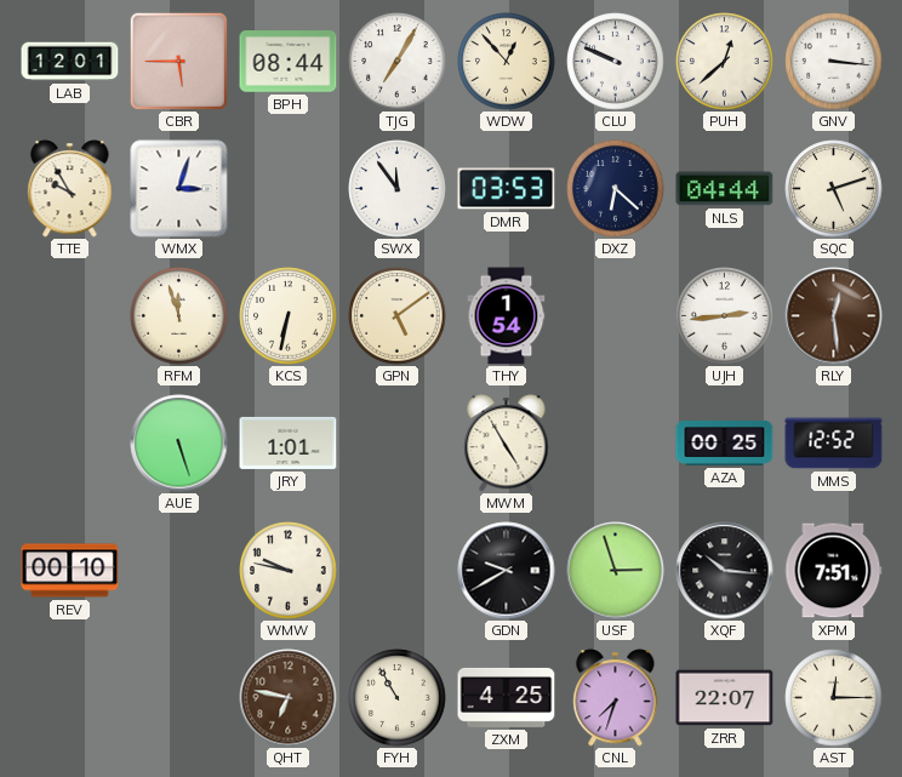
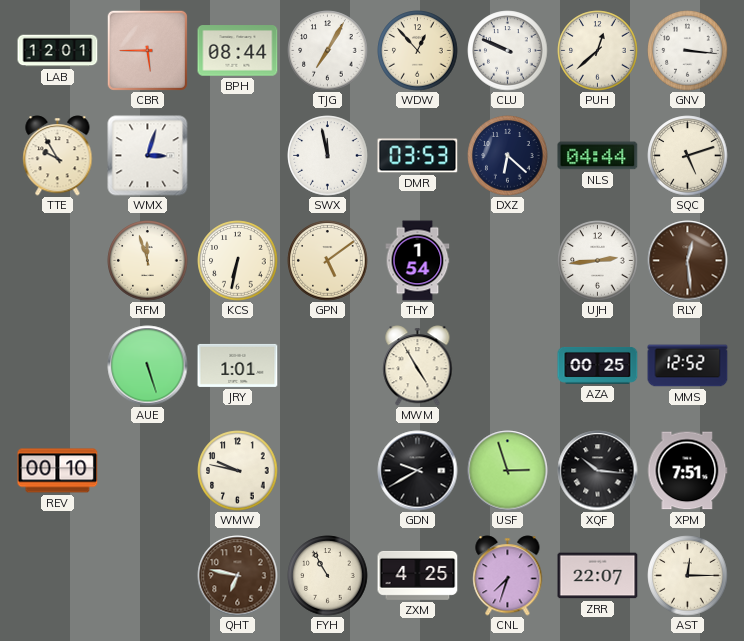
SWX: 11:54 -> 11:58 (328, 156)
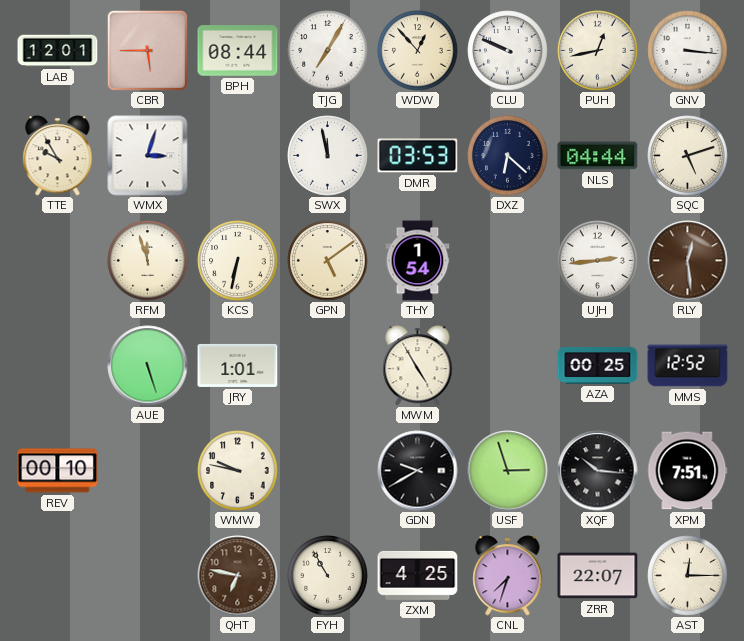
PUH: 12:38 -> 12:43 (598, 51)
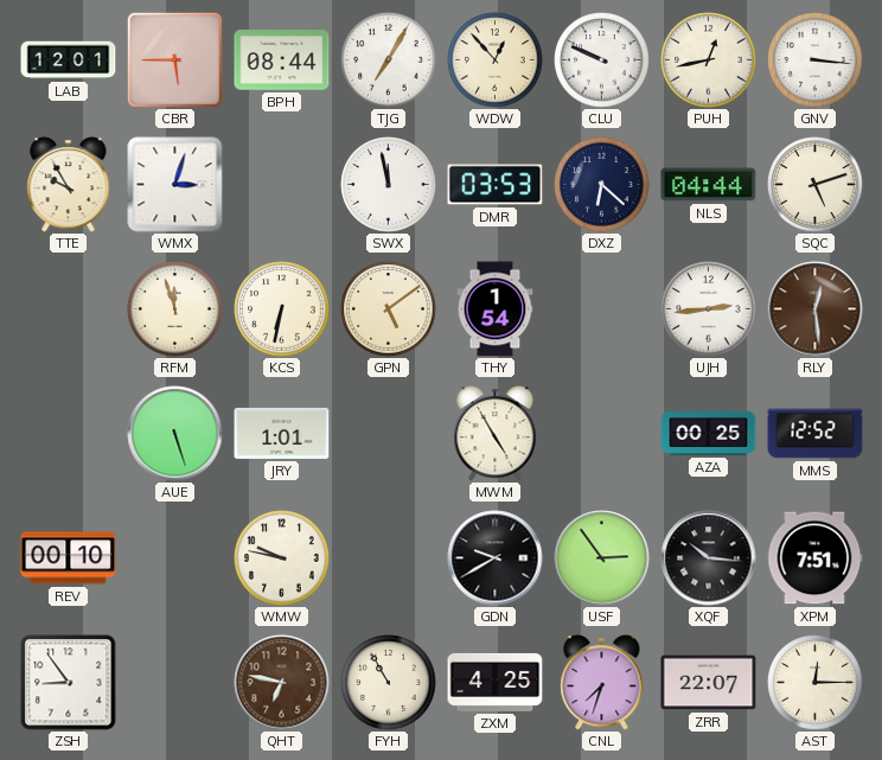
USF: 2:57 -> 2:54 (602, 558)
ZSH: none -> 8:54 (69, 683)
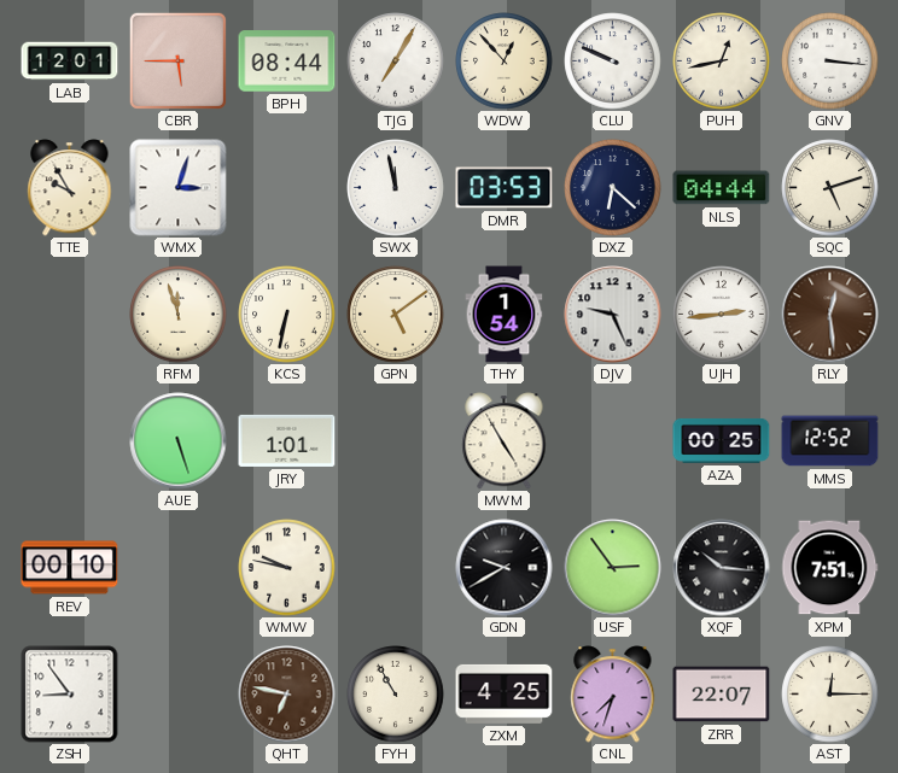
DJV: none -> 9:26 (613, 315)
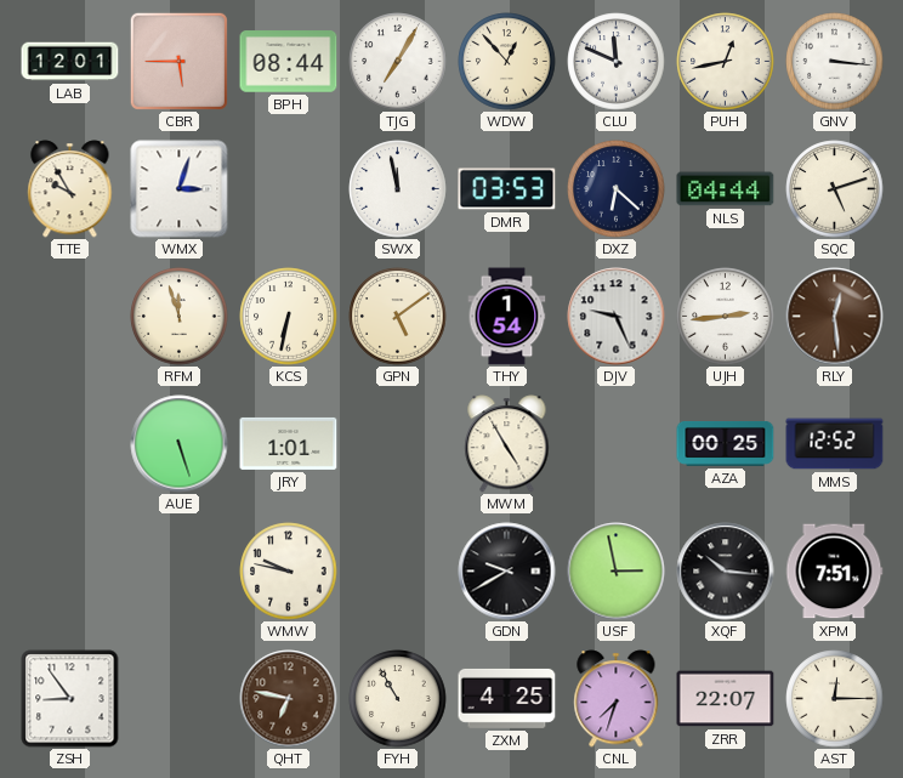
CLU: 9:49 -> 11:49 (617, 62)
REV: 00:10 -> none (70, 568)
USF: 2:54 -> 2:58 (617, 572)
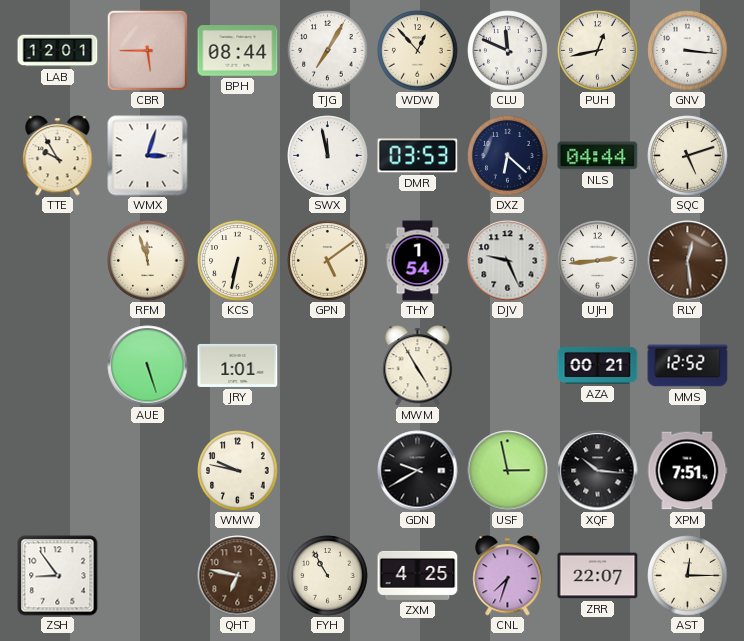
AZA: 00:25 -> 00:21 (598, 365)
